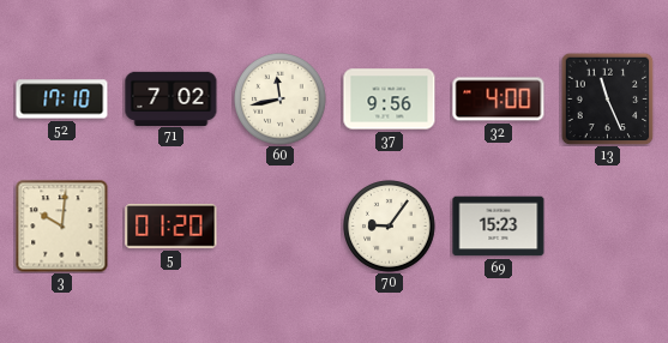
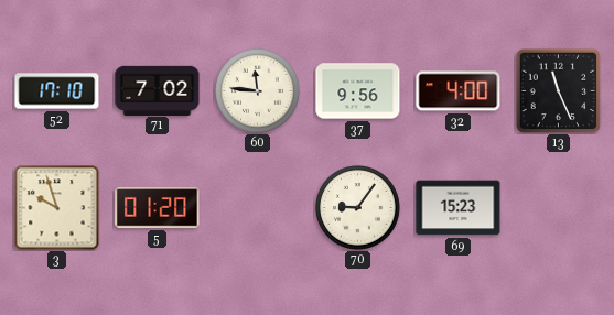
60: 11:43 -> 11:46 (258, 91)
3: 10:01 -> 9:57 (57, 208)
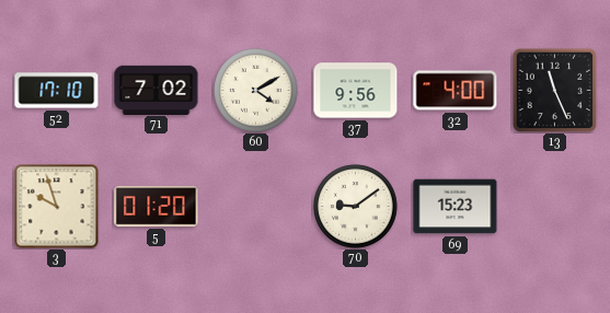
60: 11:46 -> 4:10 (256, 91)
70: 9:06 -> 9:09 (356, 207)
